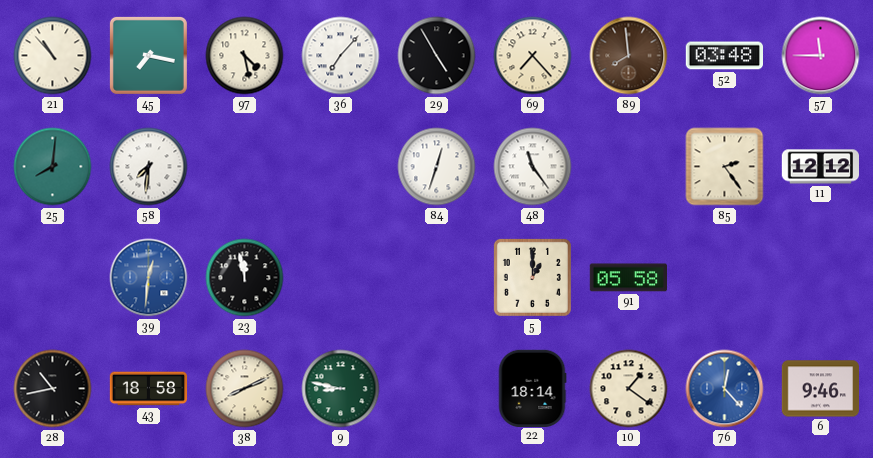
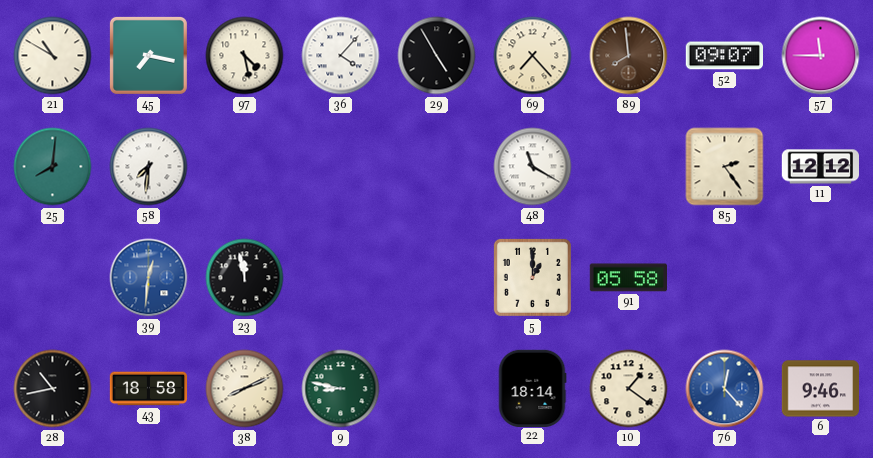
21: 10:53 -> 10:50 (53, 56)
36: 7:07 -> 4:07 (341, 56)
52: 03:48 -> 09:07 (724, 56)
84: 12:33 -> none (437, 167)
48: 11:24 -> 11:20 (533, 167)
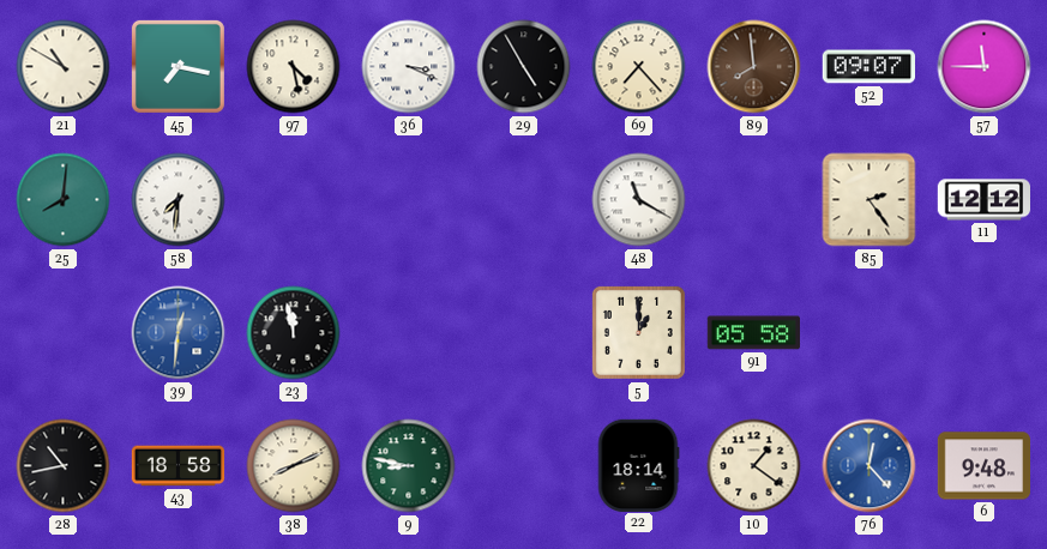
36: 4:07 -> 3:19 (409, 67)
6: 9:46 -> 9:48 (983, 466)
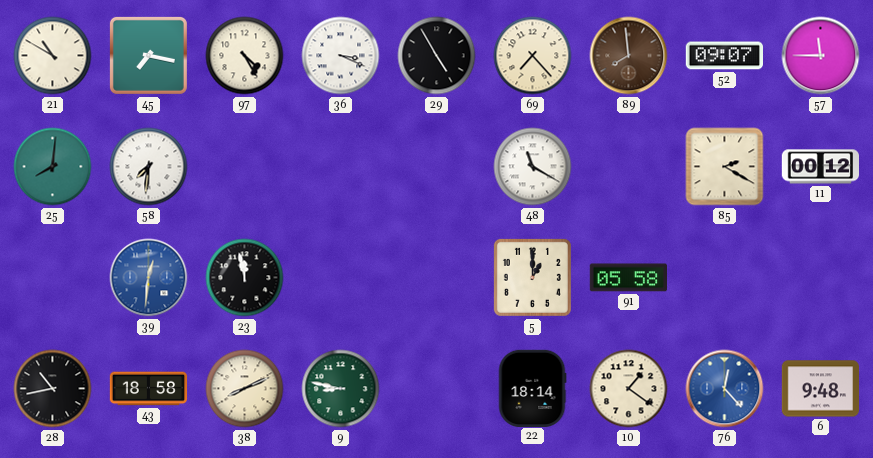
97: 4:28 -> 4:25 (245, 56)
85: 2:24 -> 2:20 (725, 167)
11: 12:12 -> 00:12 (820, 167)
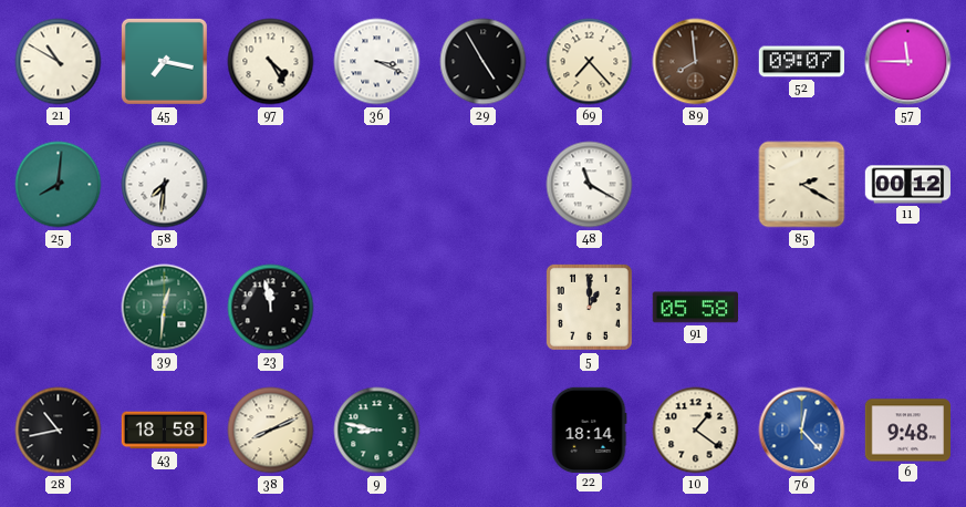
39 dial: blue -> green (165, 308)
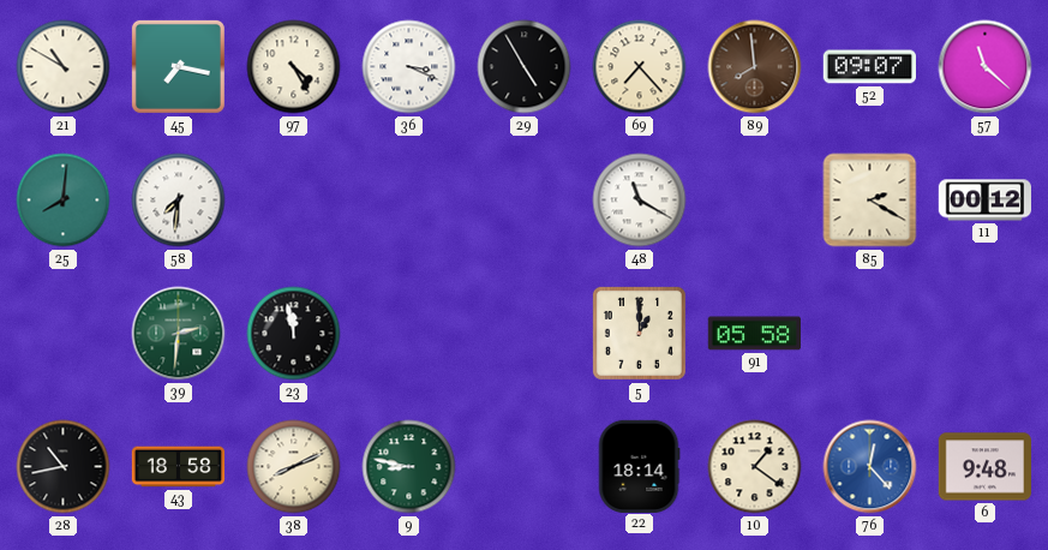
57: 11:45 -> 11:22 (986, 67)
39: 12:31 -> 2:31 (179, 334)
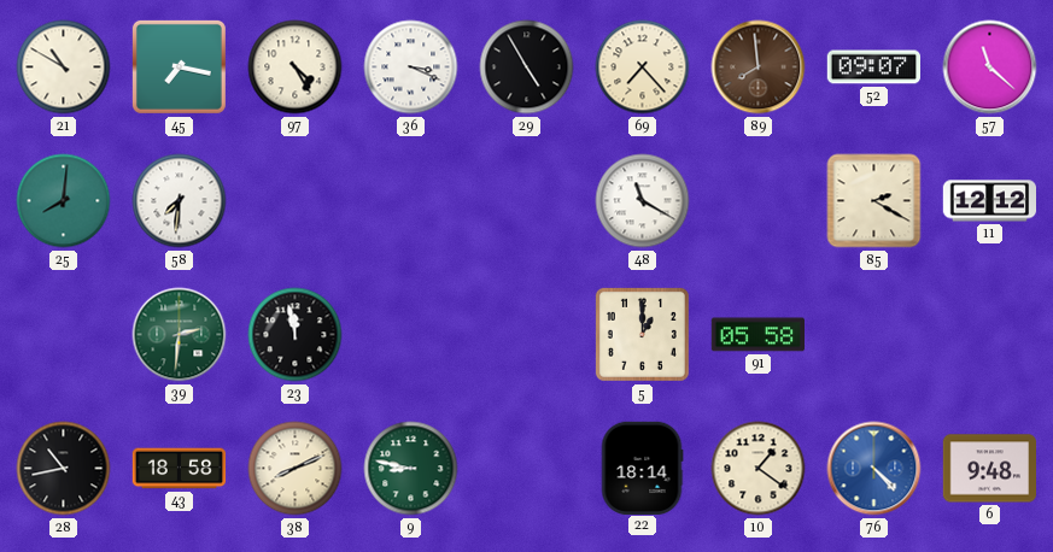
11: 00:12 -> 12:12 (989, 201)
76: 12:23 -> 4:23 (874, 469)
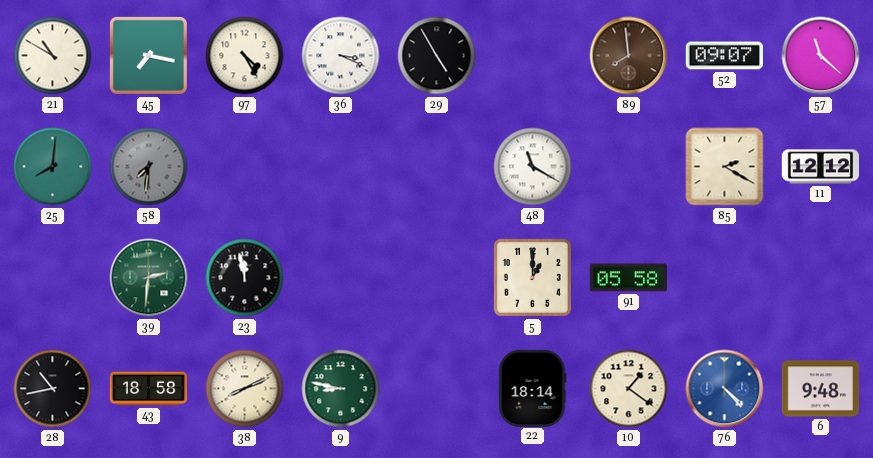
69: 7:23 -> none (643, 67)
58 dial: white -> grey (149, 167)
